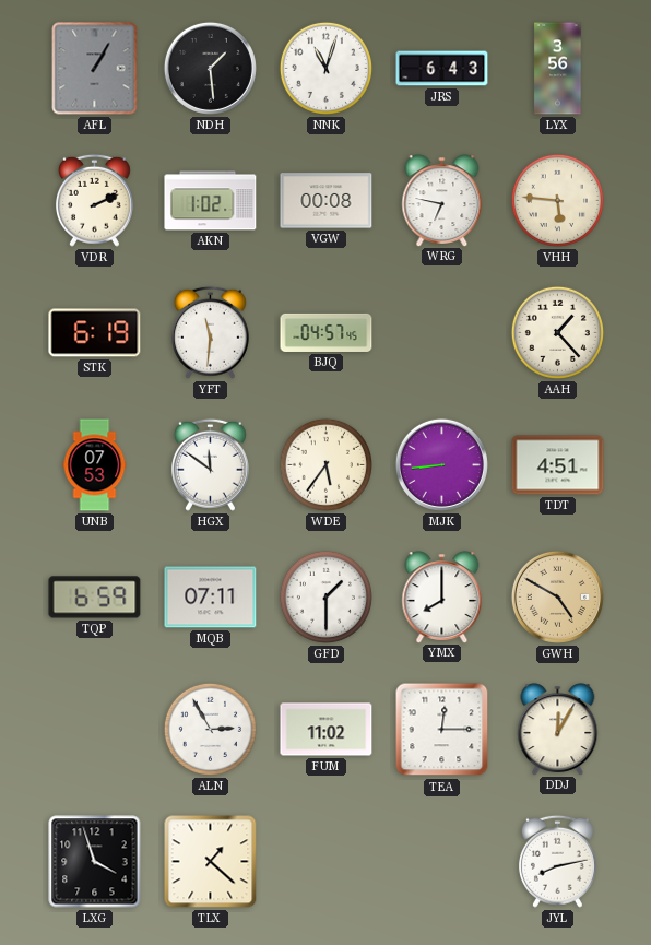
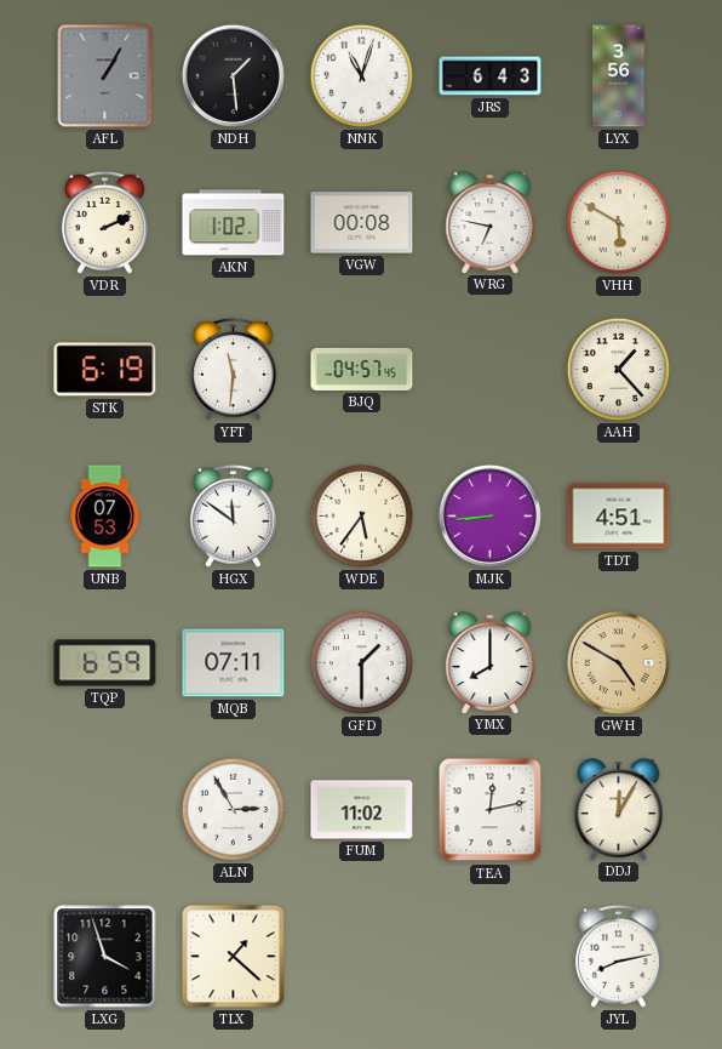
VHH: 5:46 -> 5:50 (618, 222)
TEA: 12:15 -> 12:13 (491, 810)
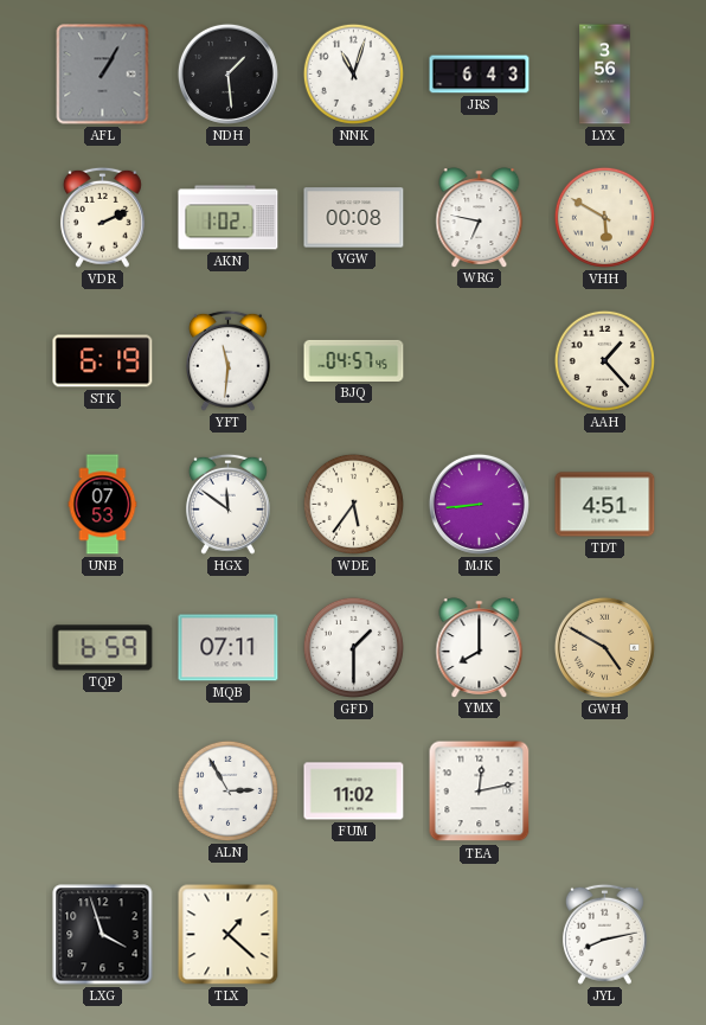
DDJ: 12:05 -> none (619, 809)
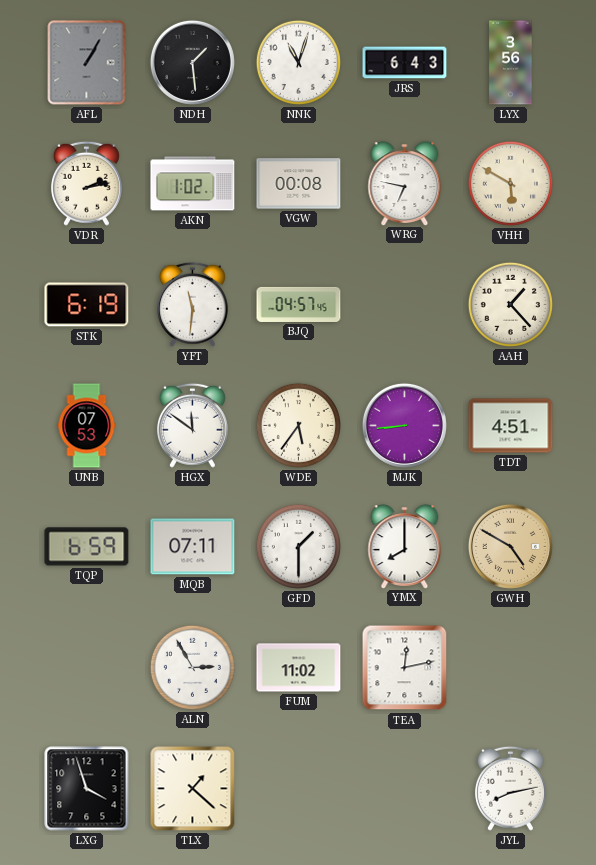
VDR: 2:11 -> 2:13 (86, 183)
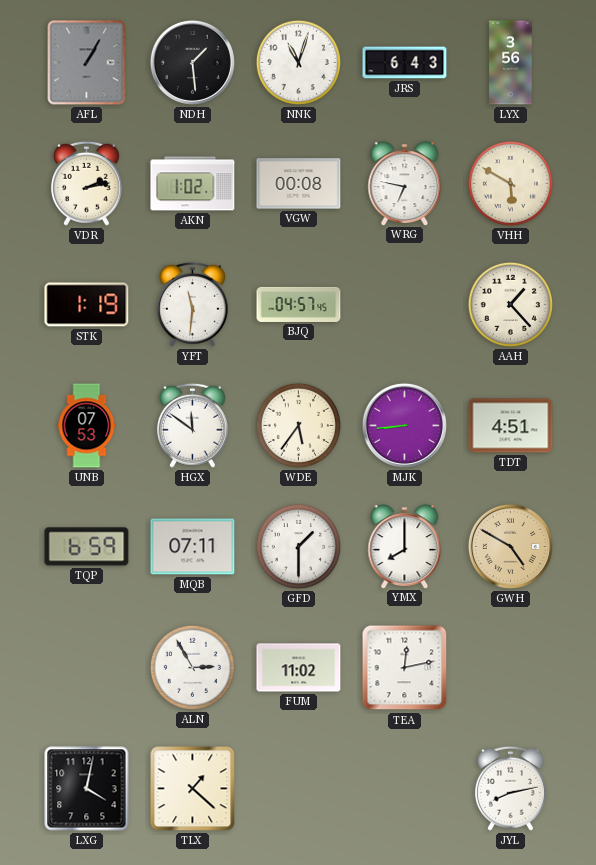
STK: 6:19 -> 1:19 (87, 305)
LXG: 3:57 -> 4:02 (87, 789)
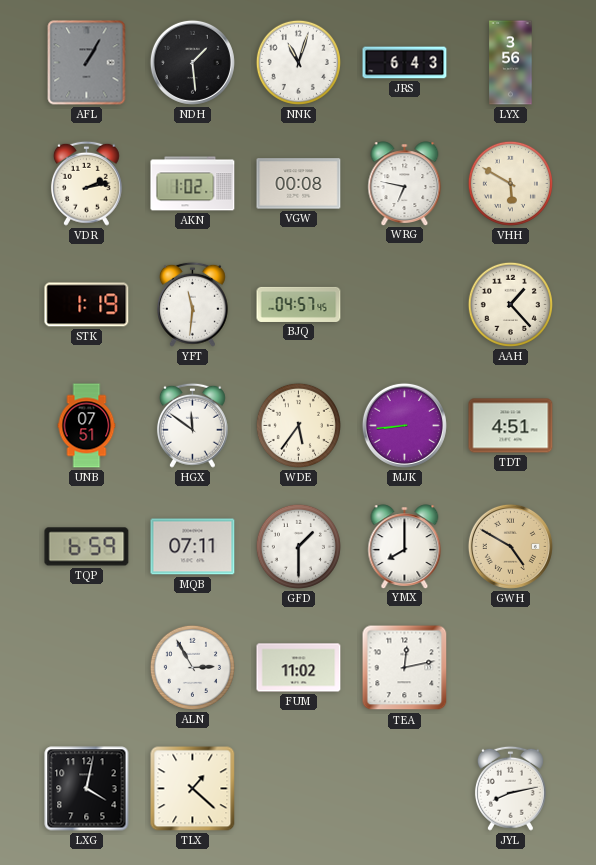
UNB: 07:53 -> 07:51 (87, 426)
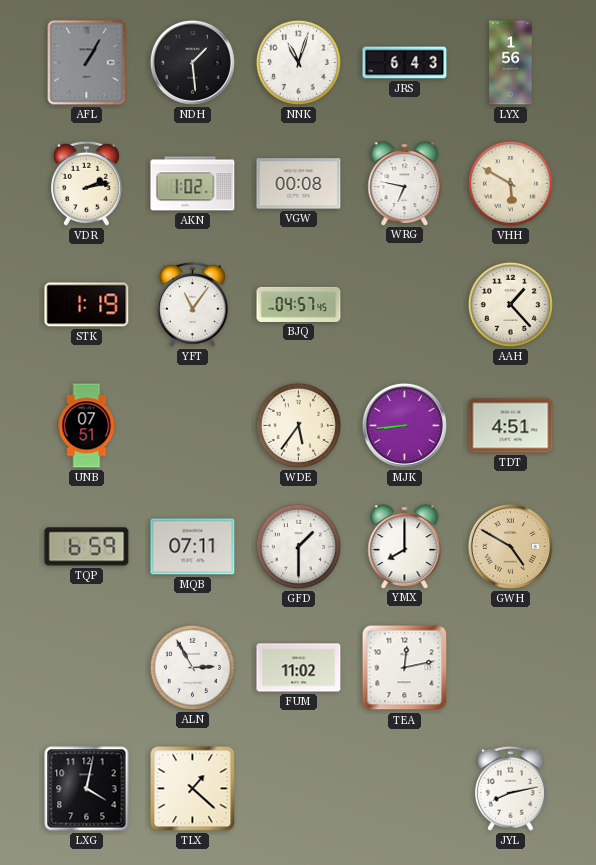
LYX: 3:56 -> 1:56 (511, 63)
YFT: 11:31 -> 11:06 (192, 304)
HGX: 11:51 -> none (192, 425)
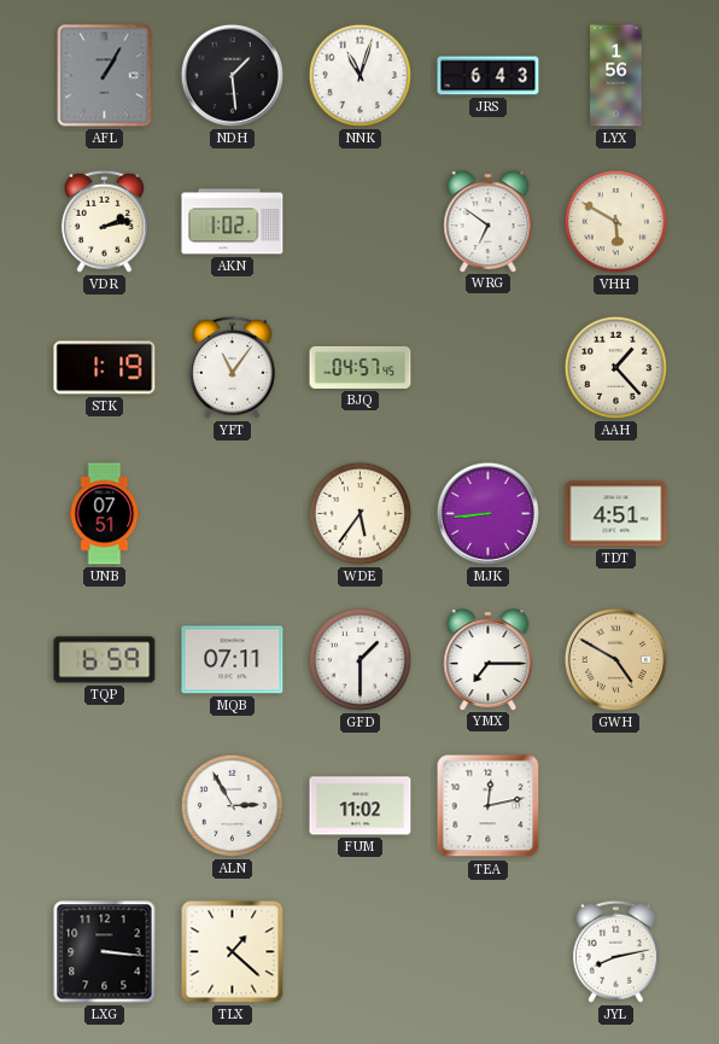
VGW: 00:08 -> none (299, 184)
WRG: 6:47 -> 6:51 (489, 221)
YMX: 8:00 -> 7:15 (489, 659)
LXG: 4:02 -> 3:16 (105, 952)
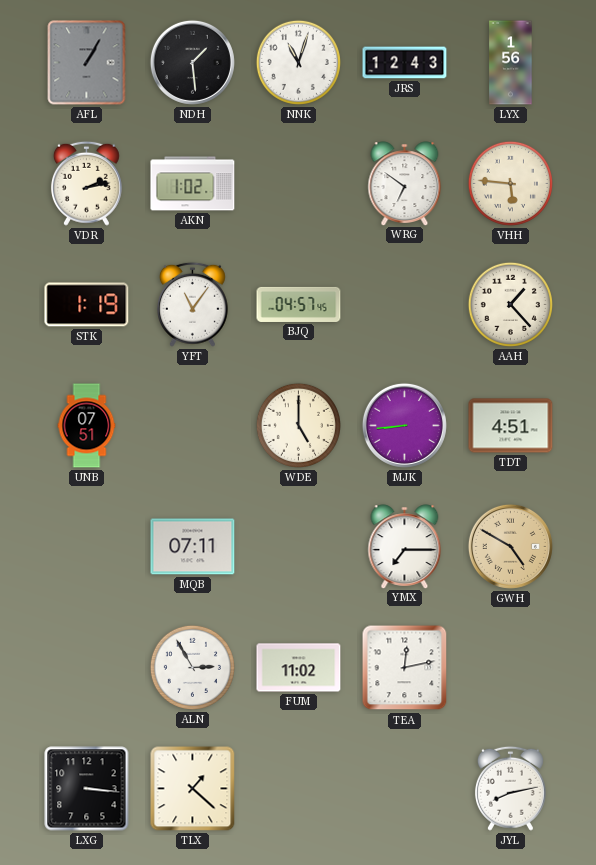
JRS: 6:43 -> 12:43 (405, 63)
VHH: 5:50 -> 5:46 (510, 183)
WDE: 5:36 -> 5:00 (298, 425)
TQP: 6:59 -> none (105, 660)
GFD: 1:30 -> none (359, 659)
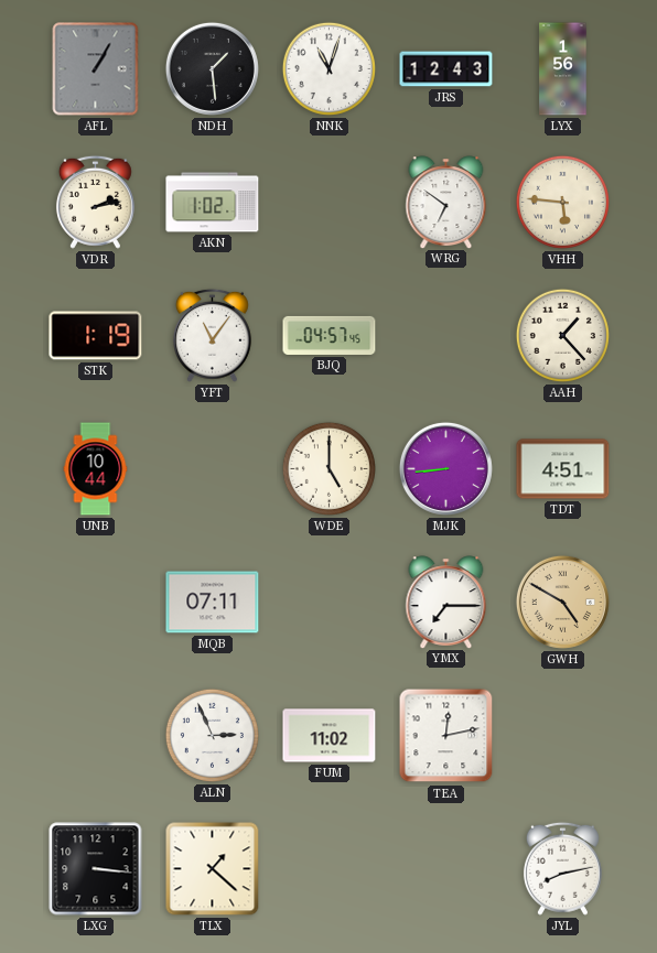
UNB: 07:51 -> 10:44 (96, 469)
ALN: 2:55 -> 2:56 (212, 735)
